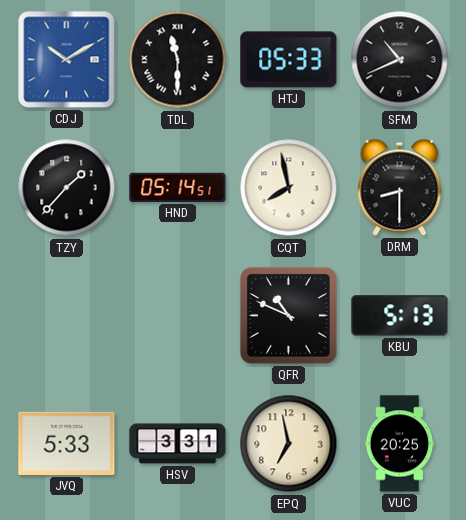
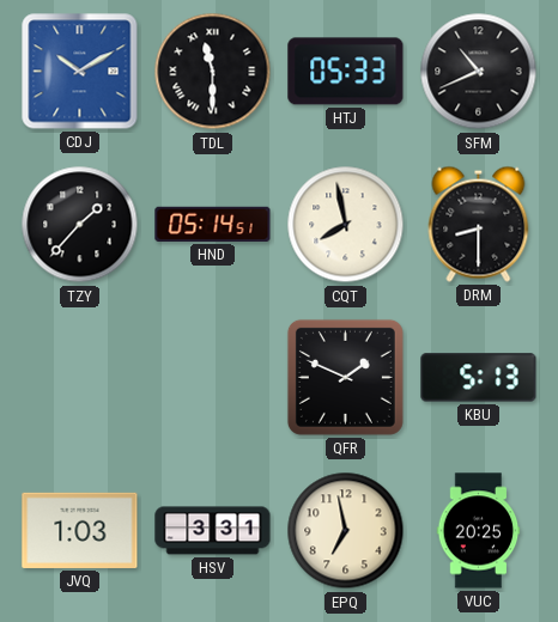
QFR: 10:49 -> 1:49 (345, 377)
JVQ: 5:33 -> 1:03 (80, 530)
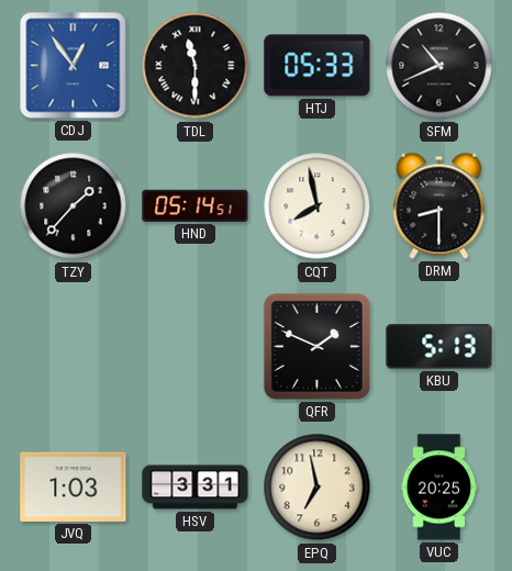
CDJ: 10:10 -> 12:54 (74, 66)
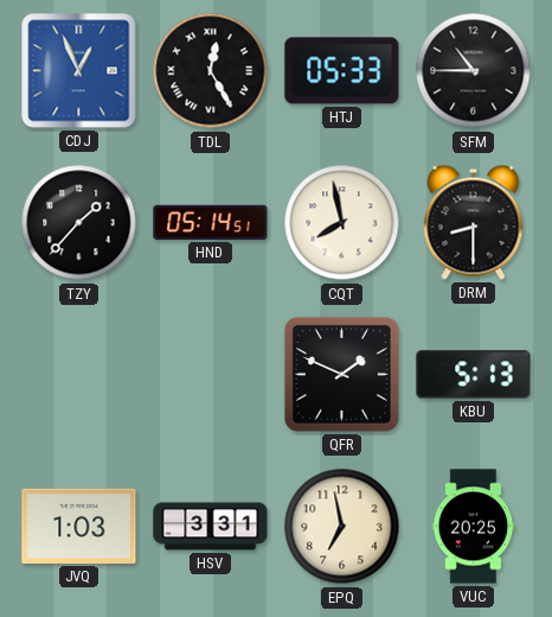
CDJ: 12:54 -> 12:56 (79, 71)
TDL: 11:30 -> 12:25 (211, 71)
SFM: 10:41 -> 10:45 (474, 71)
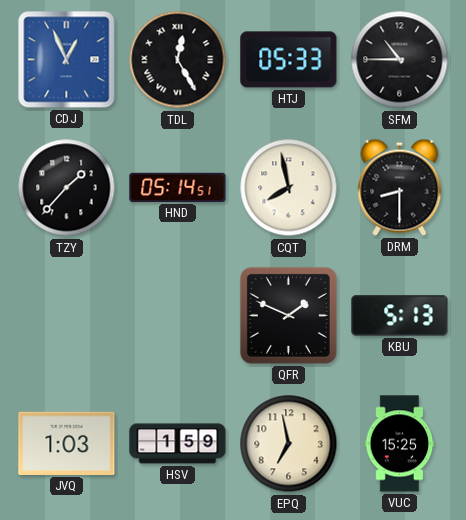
HSV: 3:31 -> 1:59 (178, 444)
VUC: 20:25 -> 15:25 (400, 444)
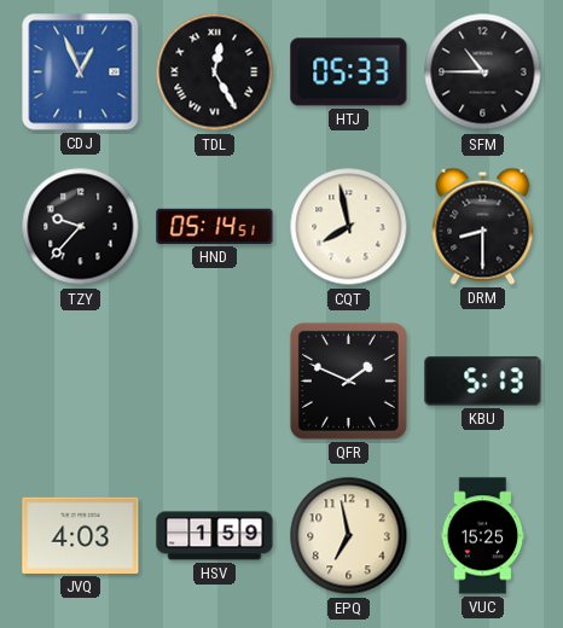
TZY: 1:37 -> 9:37 (81, 227)
JVQ: 1:03 -> 4:03 (81, 535)
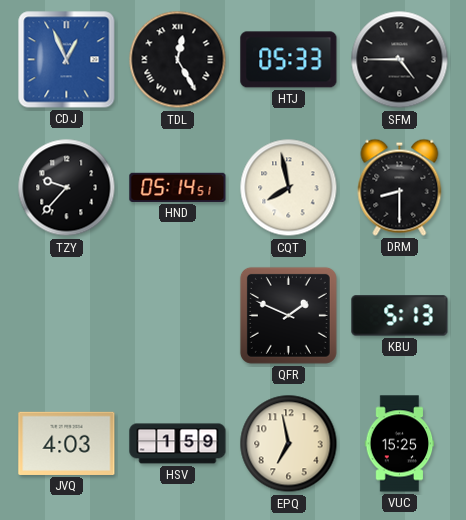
SFM: 10:45 -> 4:45 (400, 60)
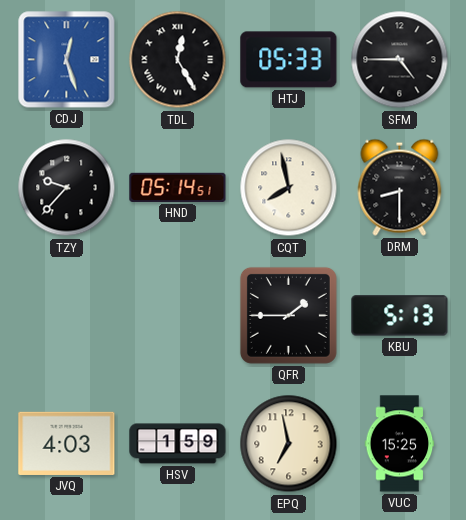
CDJ: 12:56 -> 12:27 (67, 60)
QFR: 1:49 -> 1:45 (288, 315)
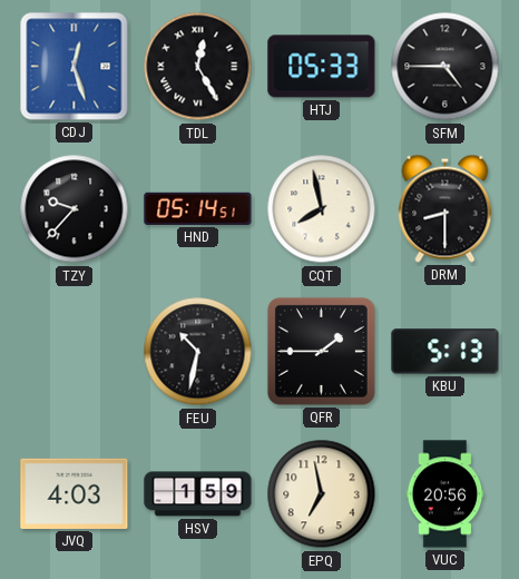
FEU: none -> 10:32 (198, 352)
VUC: 15:25 -> 20:56 (445, 494)
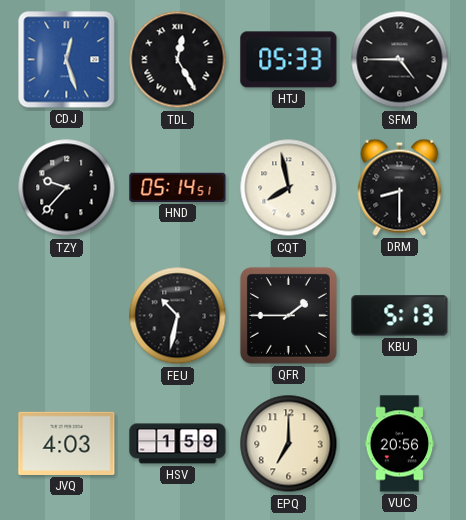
EPQ: 6:58 -> 7:00 (289, 444)
